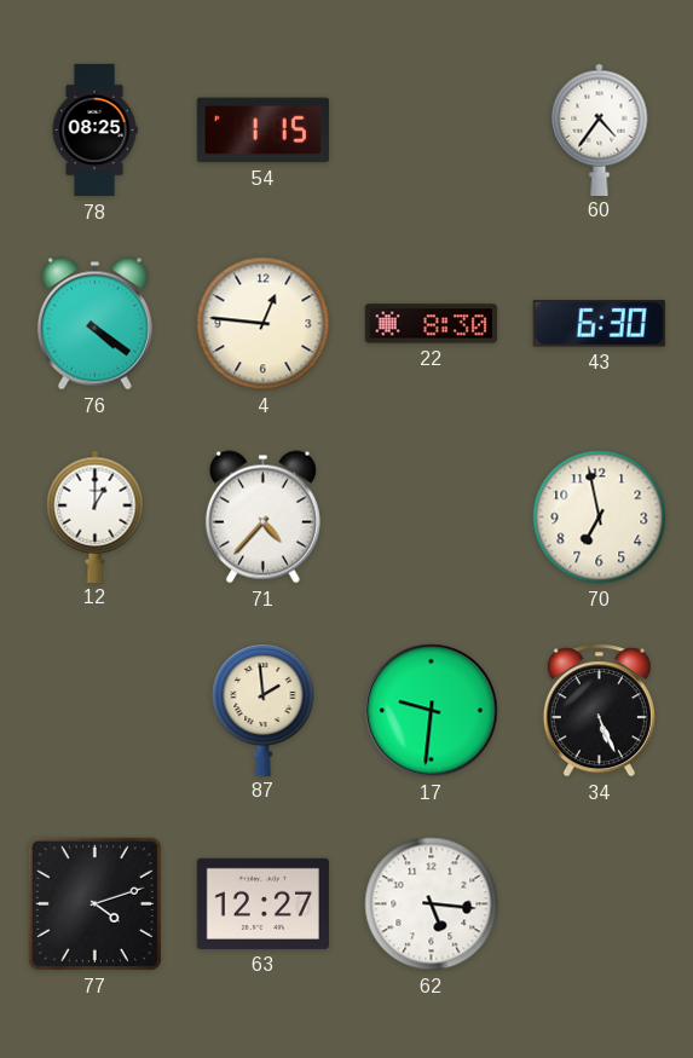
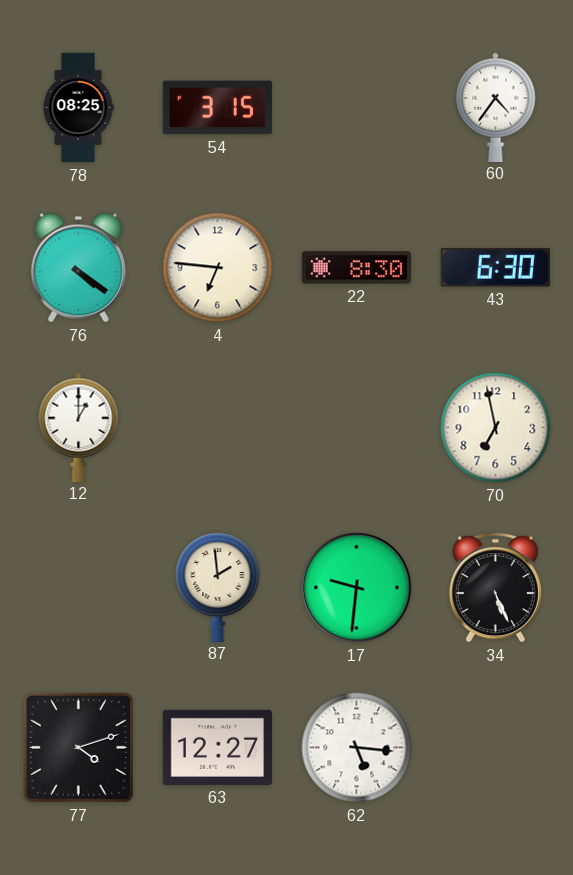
54: 1:15 -> 3:15 (217, 108)
4: 12:46 -> 6:46 (218, 268)
71: 4:37 -> none (262, 518)
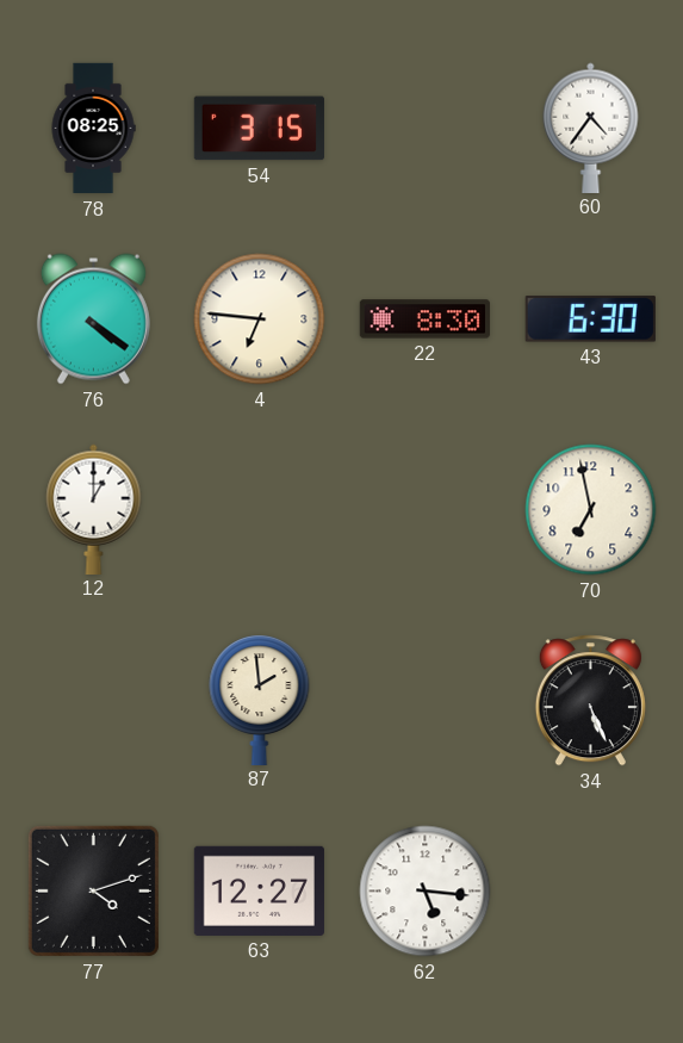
17: 9:31 -> none (357, 588)
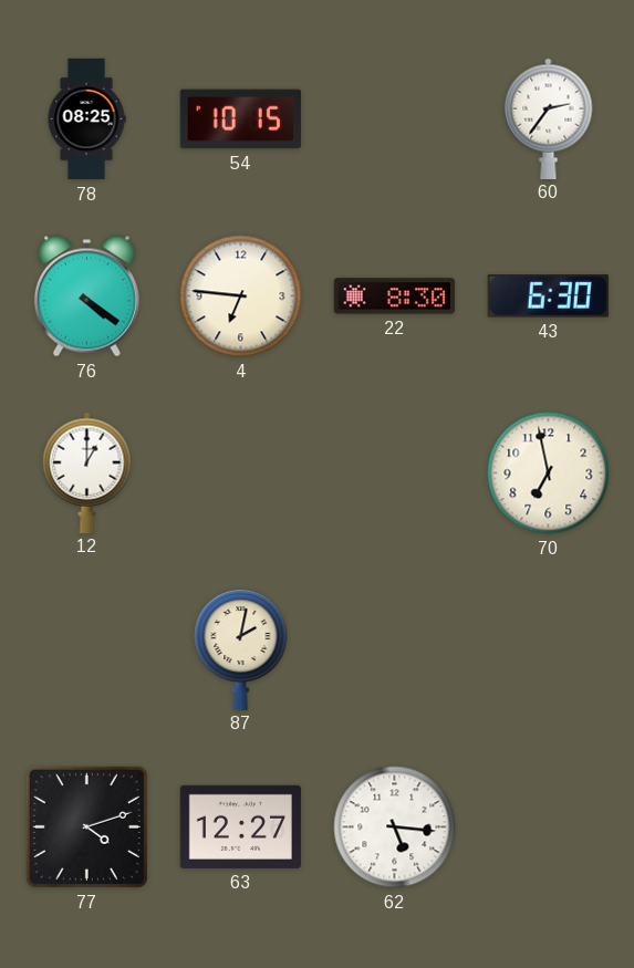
54: 3:15 -> 10:15 (240, 119)
60: 4:36 -> 2:36 (549, 118)
87: 1:59 -> 2:02 (241, 649)
34: 5:26 -> none (590, 701)
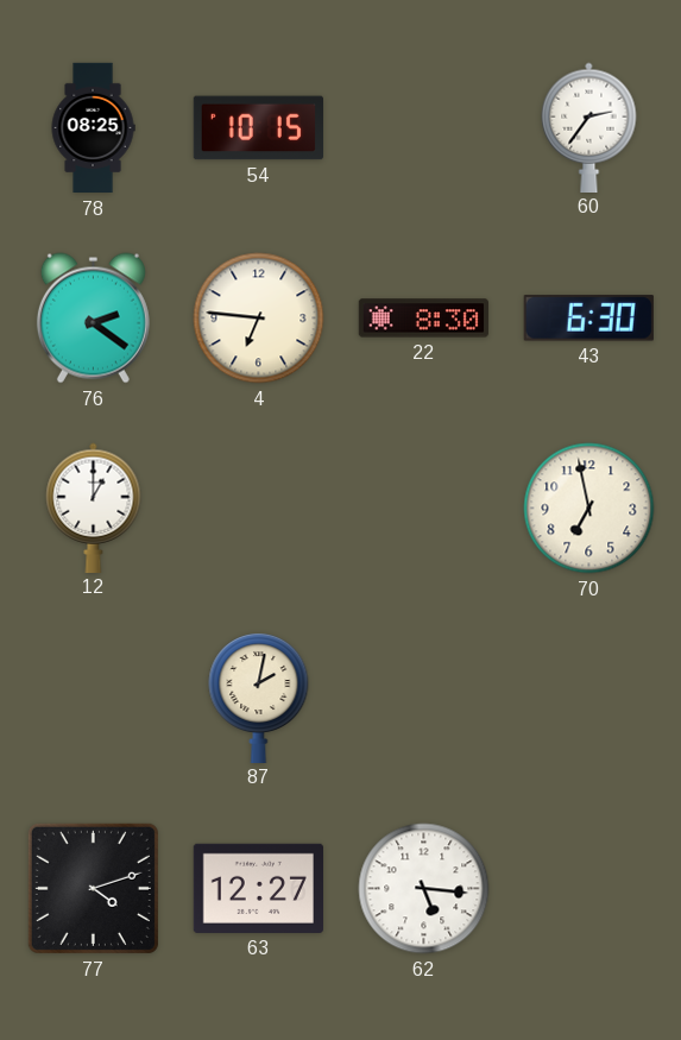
76: 4:21 -> 2:21 (93, 319)
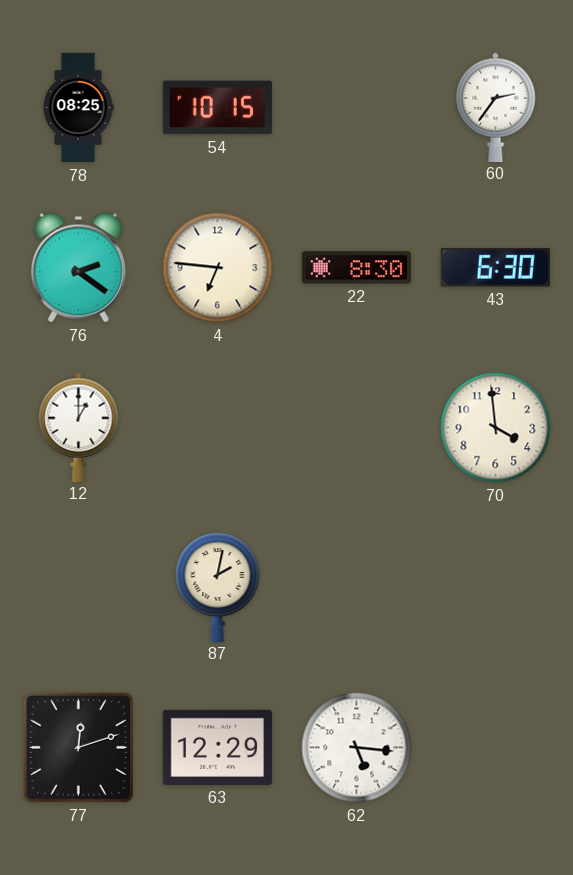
70: 6:58 -> 3:59 (496, 428)
77: 4:12 -> 12:12 (78, 747)
63: 12:27 -> 12:29 (217, 747)
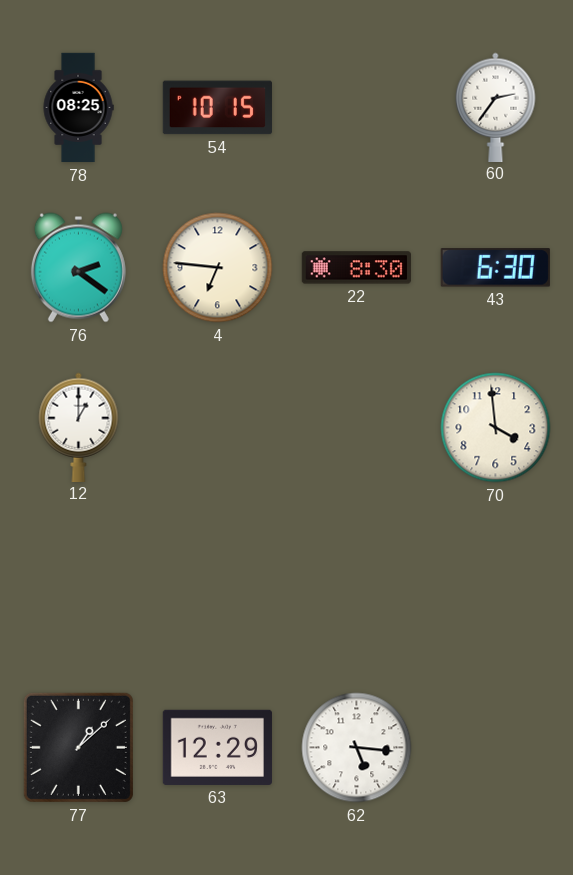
87: 2:02 -> none (218, 587)
77: 12:12 -> 1:08 (78, 747)
